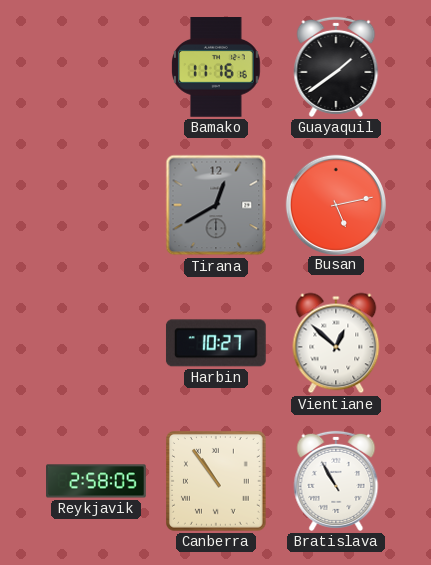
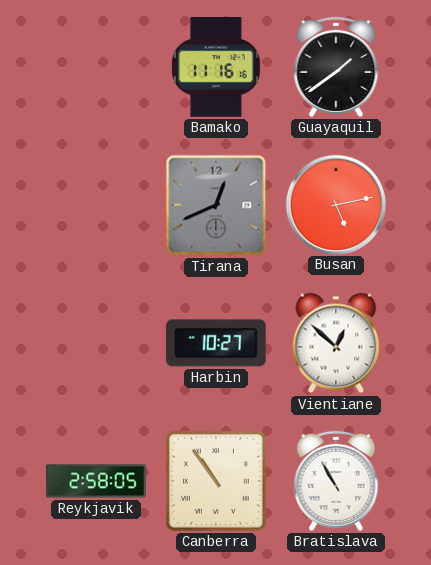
Tirana: 12:40 -> 12:41 (216, 205)
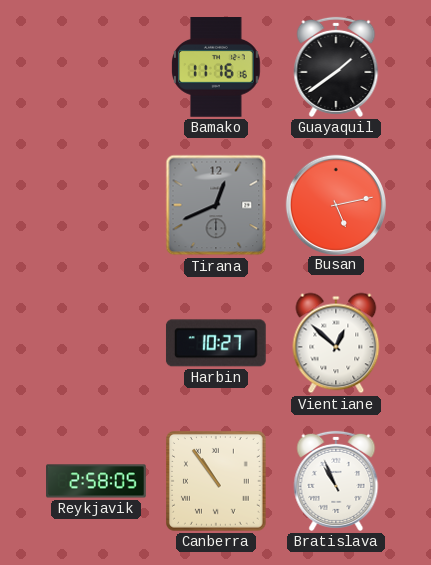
Bratislava: 10:55 -> 10:56 (336, 481)
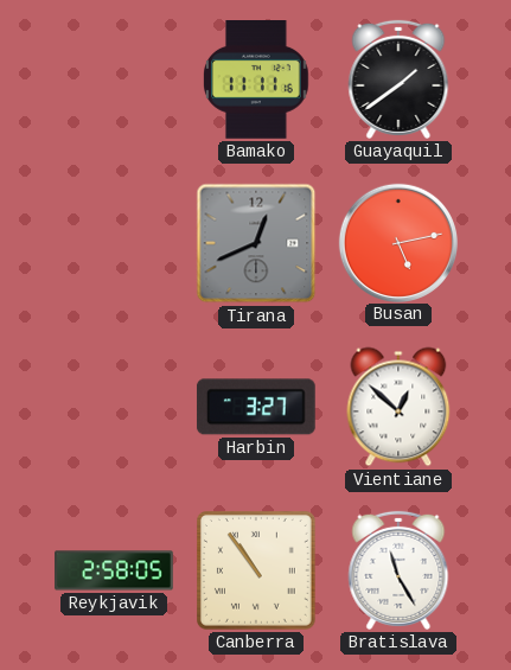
Bamako: 11:16 -> 11:11 (257, 81)
Harbin: 10:27 -> 3:27 (256, 407)
Bratislava: 10:56 -> 11:25 (398, 570)
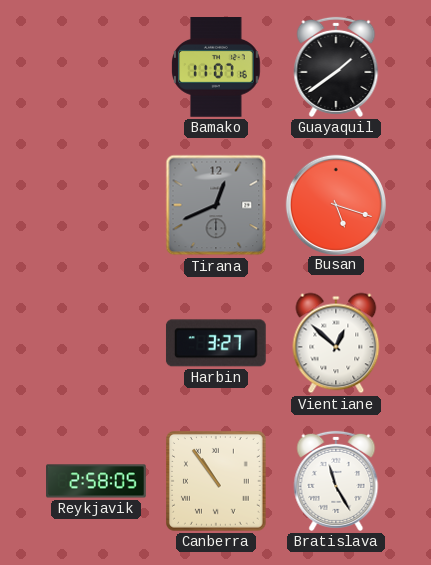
Bamako: 11:11 -> 11:07 (217, 68)
Busan: 5:13 -> 5:18 (335, 204)
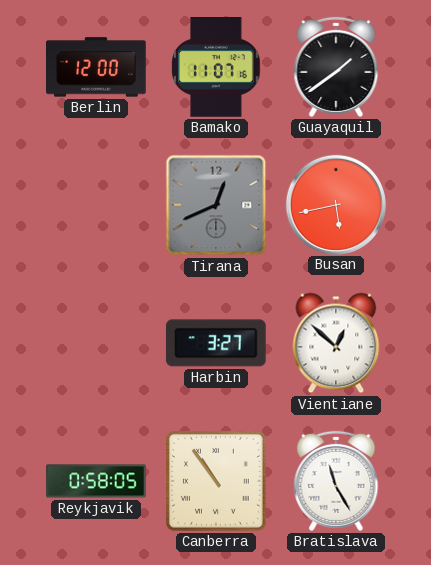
Berlin: none -> 12:00 (96, 67)
Busan: 5:18 -> 5:43 (335, 204)
Reykjavik: 2:58 -> 0:58 (96, 481)
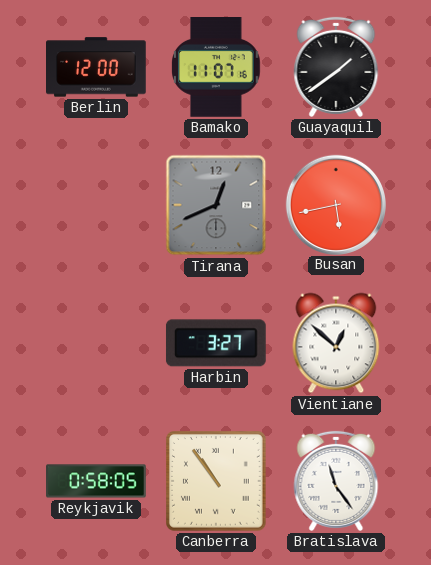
Bratislava: 11:25 -> 11:24 (336, 481)
